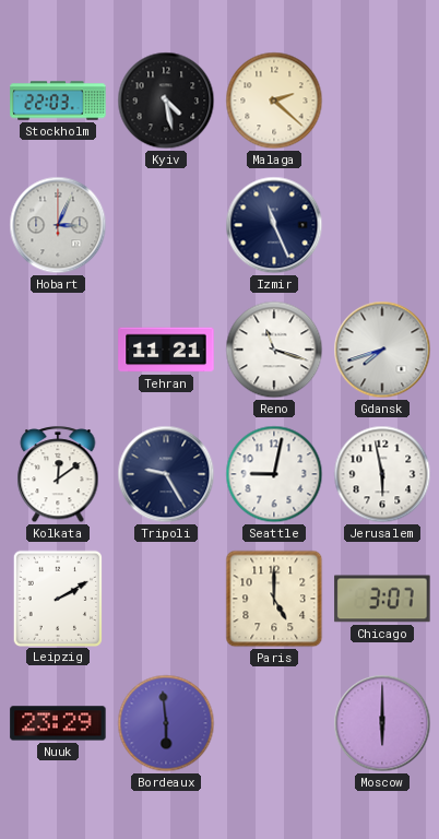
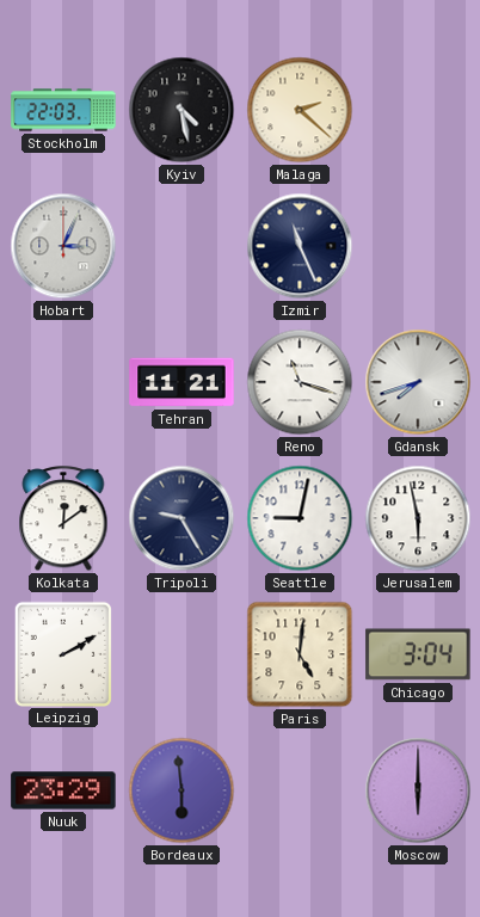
Paris: 5:00 -> 5:01 (300, 654)
Chicago: 3:07 -> 3:04 (418, 654)
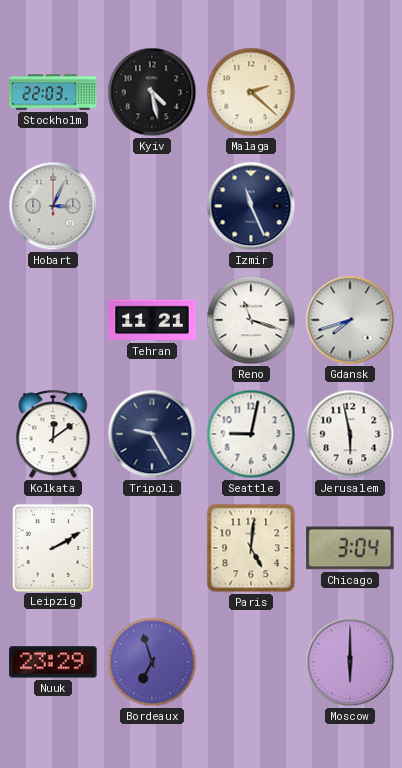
Bordeaux: 5:59 -> 6:57 (152, 662)
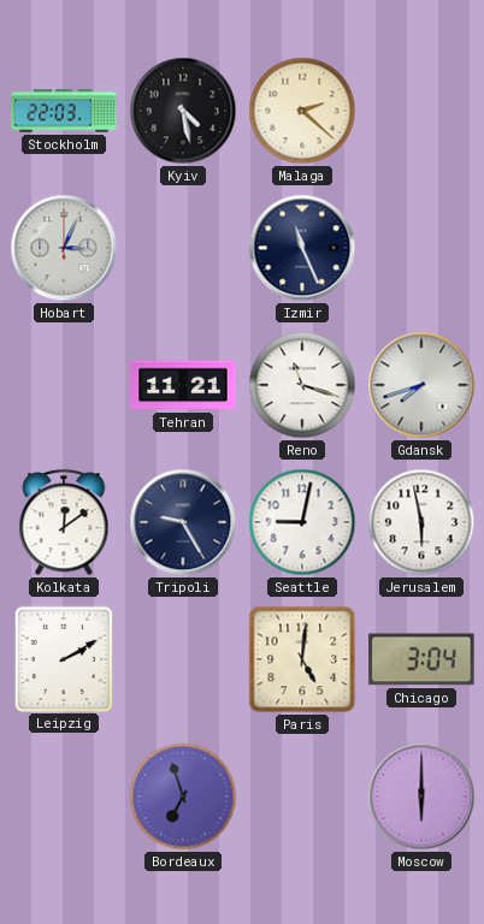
Nuuk: 23:29 -> none (53, 662)
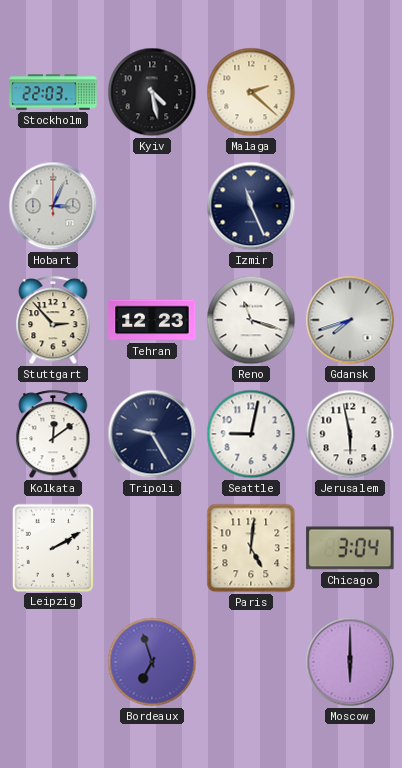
Stuttgart: none -> 2:53 (53, 321)
Tehran: 11:21 -> 12:23 (152, 320)
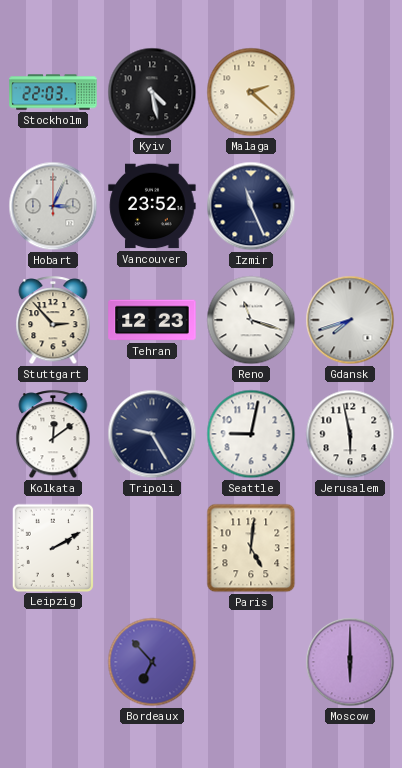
Vancouver: none -> 23:52 (152, 206)
Chicago: 3:04 -> none (350, 548)
Bordeaux: 6:57 -> 6:53 (152, 662)
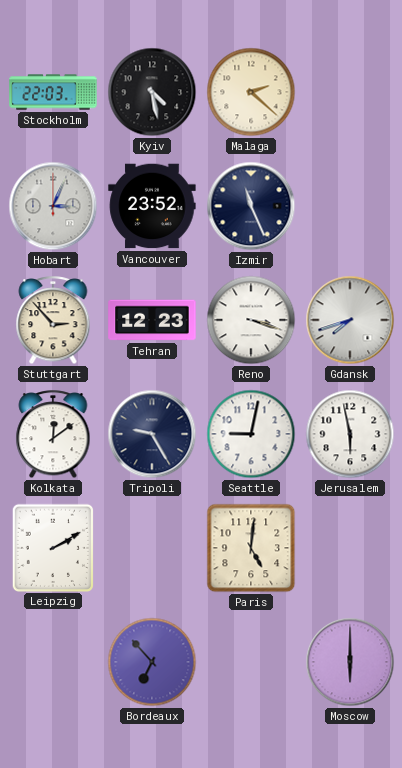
Reno: 11:18 -> 3:18 (251, 320)
